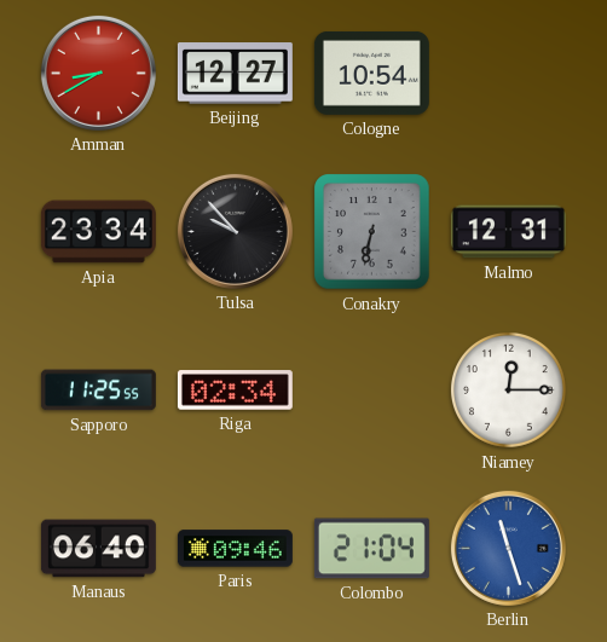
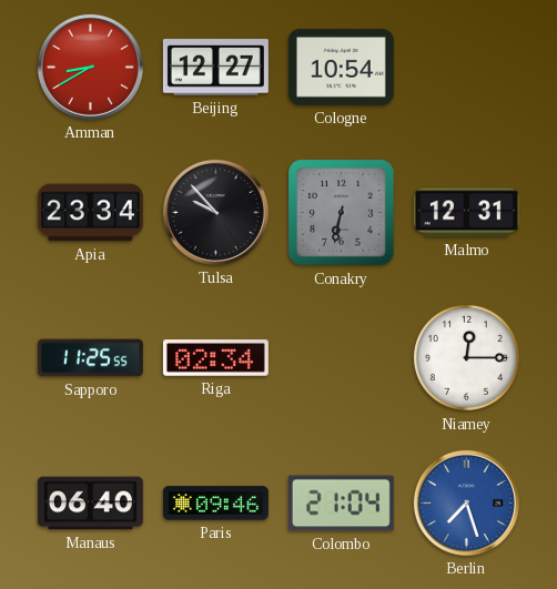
Berlin: 11:27 -> 7:27 (466, 502)
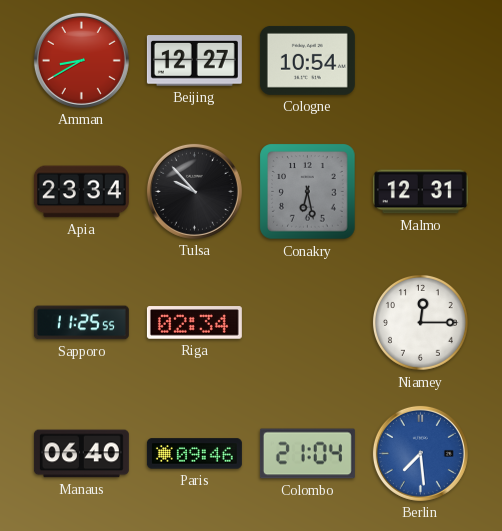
Conakry: 6:32 -> 6:28 (308, 192)
Berlin: 7:27 -> 7:29 (420, 453)
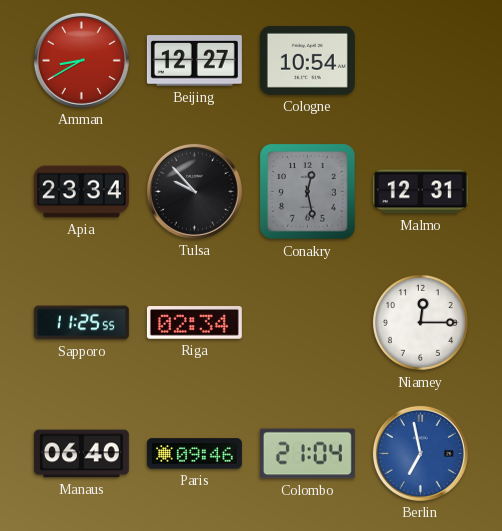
Conakry: 6:28 -> 12:28 (308, 192)
Berlin: 7:29 -> 6:58 (420, 453)
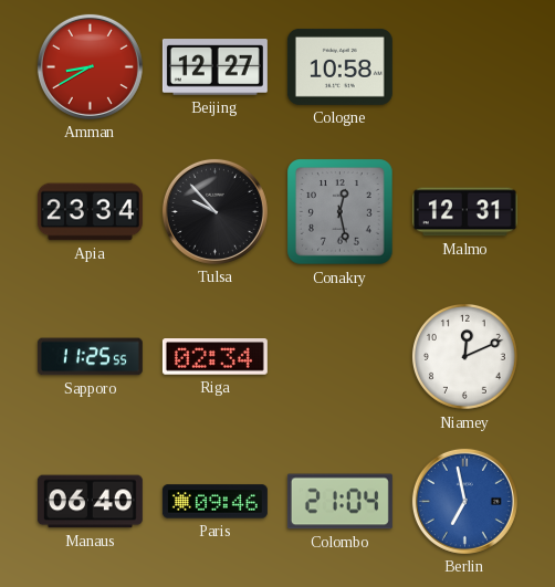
Cologne: 10:54 -> 10:58 (339, 66)
Niamey: 12:15 -> 12:11 (465, 357)
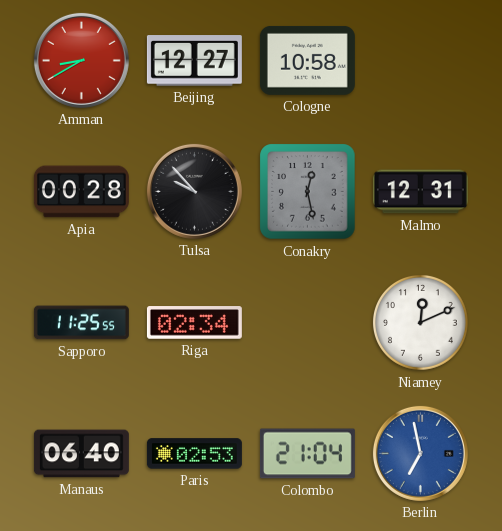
Apia: 23:34 -> 00:28 (81, 192)
Paris: 09:46 -> 02:53 (194, 454)
